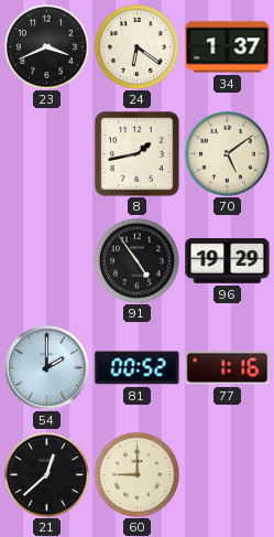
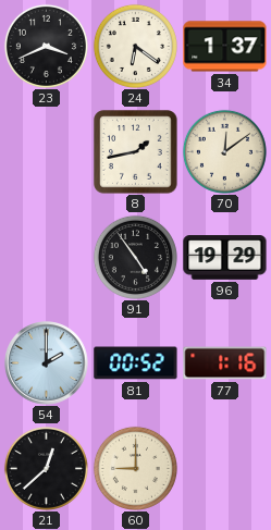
70: 5:09 -> 12:09 (224, 151)
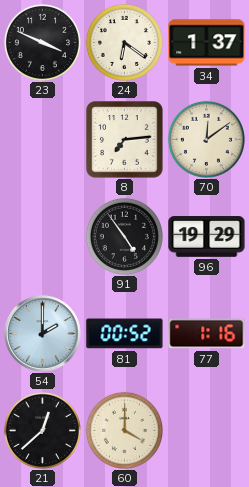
23: 3:41 -> 3:49 (42, 42)
8: 1:43 -> 7:14 (125, 140)
60: 9:00 -> 4:00 (124, 430)
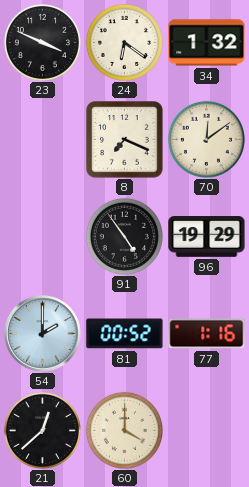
34: 1:37 -> 1:32 (207, 43)
8: 7:14 -> 7:19 (125, 140)
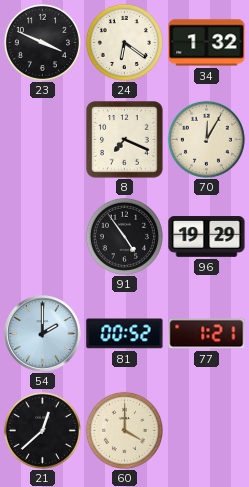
70: 12:09 -> 12:05 (206, 139)
77: 1:16 -> 1:21 (207, 334)
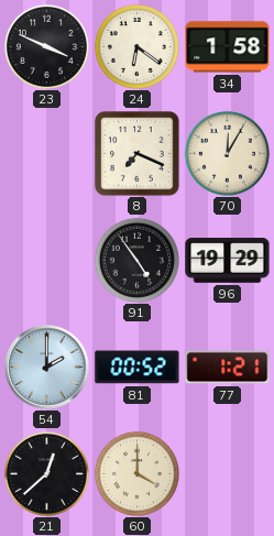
34: 1:32 -> 1:58 (228, 47)
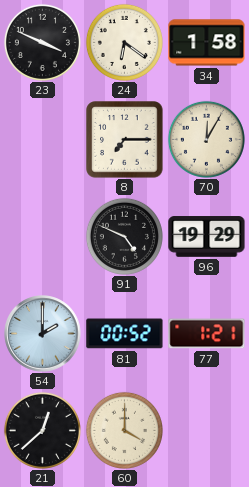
8: 7:19 -> 7:15 (125, 140)
91: 4:54 -> 4:49 (124, 236)
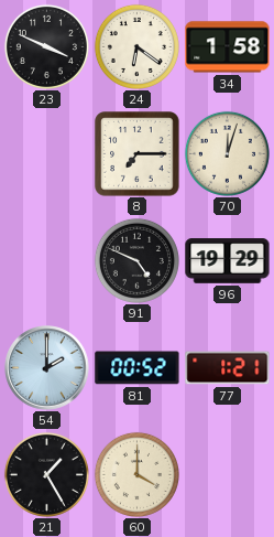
70: 12:05 -> 12:03 (227, 153)
21: 12:38 -> 1:25 (46, 474)
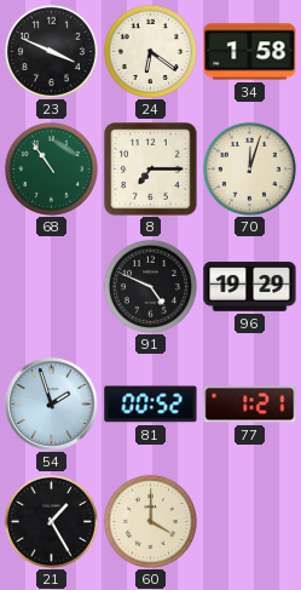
68: none -> 10:54 (51, 168)
54: 2:00 -> 1:57 (52, 405)
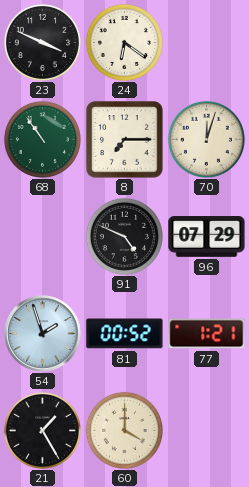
34: 1:58 -> none (250, 52)
96: 19:29 -> 07:29 (207, 237)
